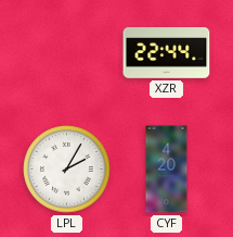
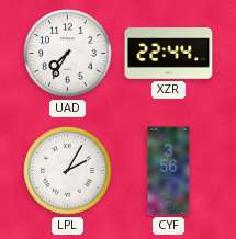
UAD: none -> 7:35 (68, 54)
CYF: 4:20 -> 3:56 (169, 171)
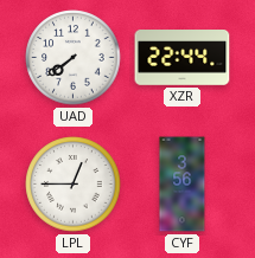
UAD: 7:35 -> 7:39 (74, 58)
LPL: 2:05 -> 12:45 (74, 185)
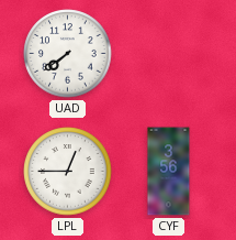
XZR: 22:44 -> none (183, 58)
